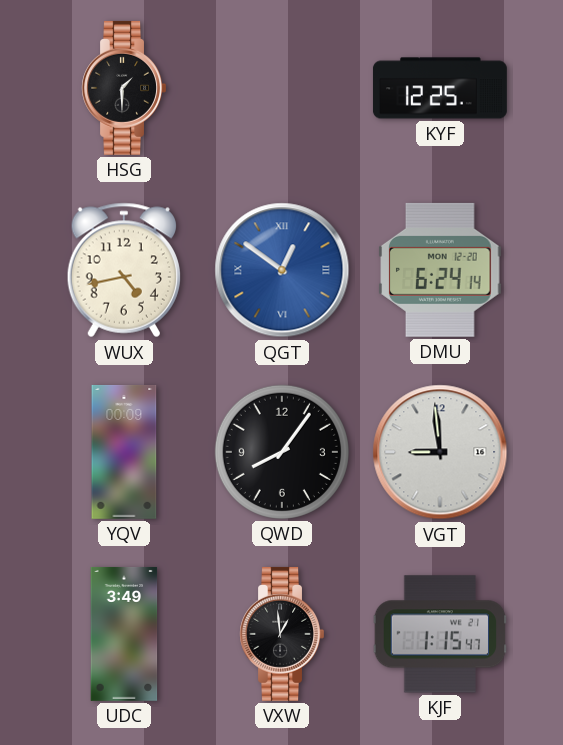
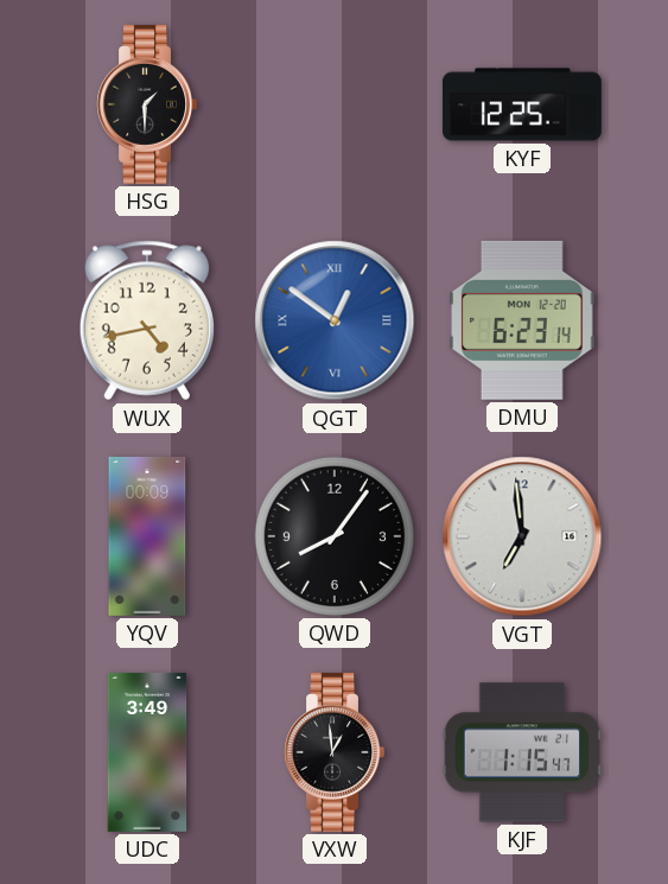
DMU: 6:24 -> 6:23 (522, 320)
VGT: 8:59 -> 6:59 (522, 536)
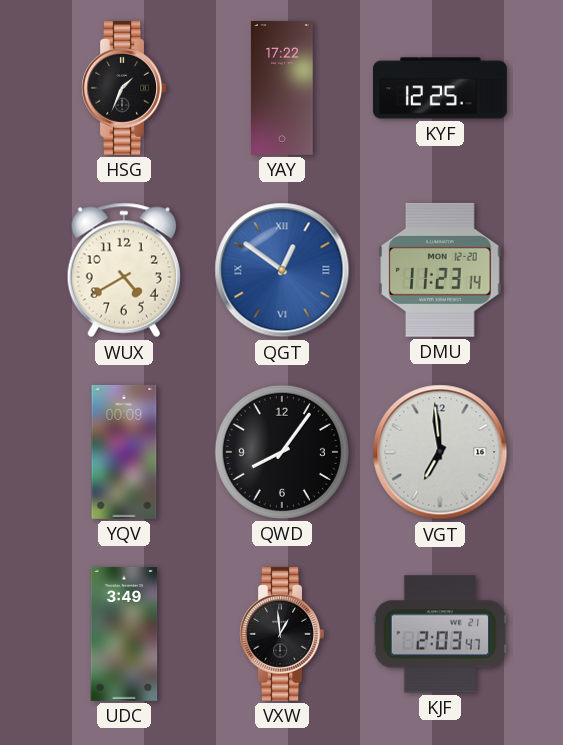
HSG: 1:30 -> 1:34 (123, 88)
YAY: none -> 17:22 (283, 88)
WUX: 4:43 -> 4:40 (123, 270)
DMU: 6:23 -> 11:23 (440, 270)
KJF: 1:15 -> 2:03 (440, 634)
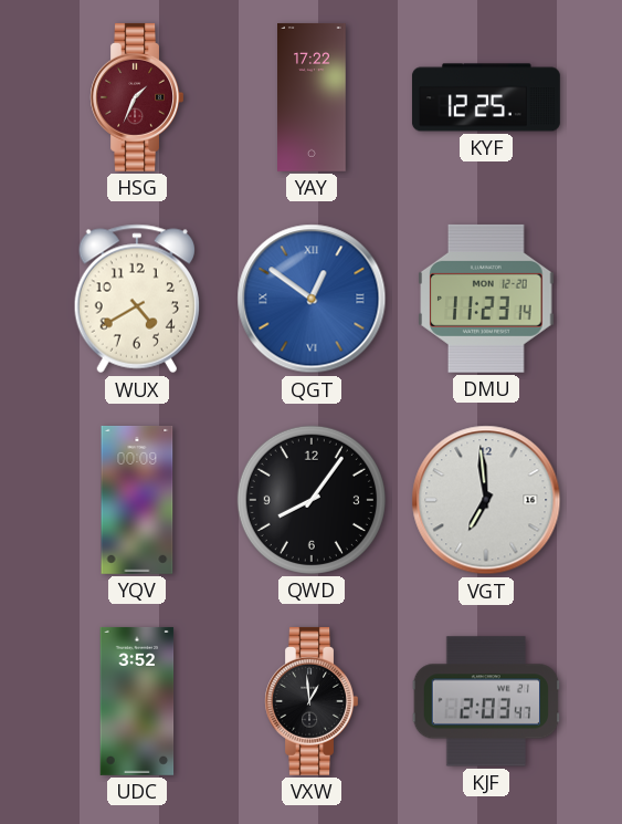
HSG dial: black -> burgundy (136, 97)
UDC: 3:49 -> 3:52 (137, 701)
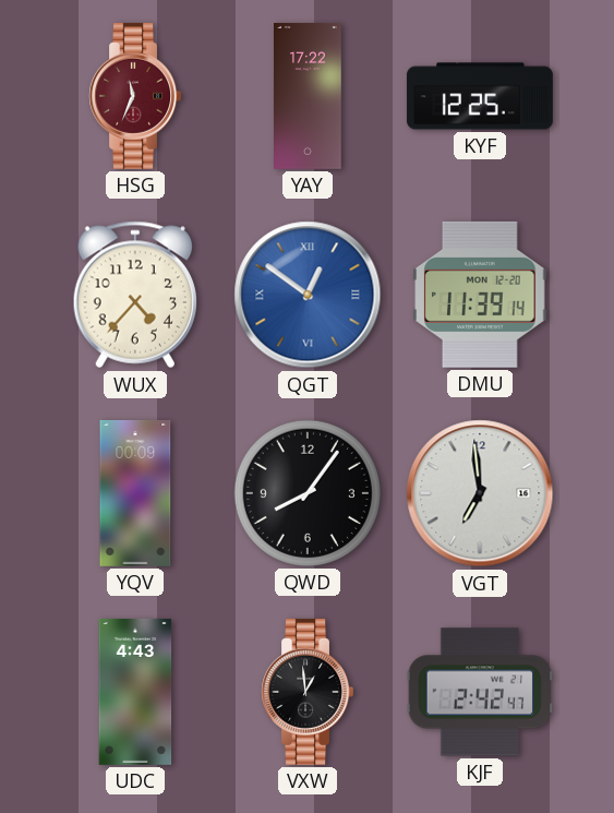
HSG: 1:34 -> 11:34 (134, 96)
WUX: 4:40 -> 4:37 (134, 295)
DMU: 11:23 -> 11:39 (480, 295)
UDC: 3:52 -> 4:43 (135, 692)
KJF: 2:03 -> 2:42 (480, 692)
